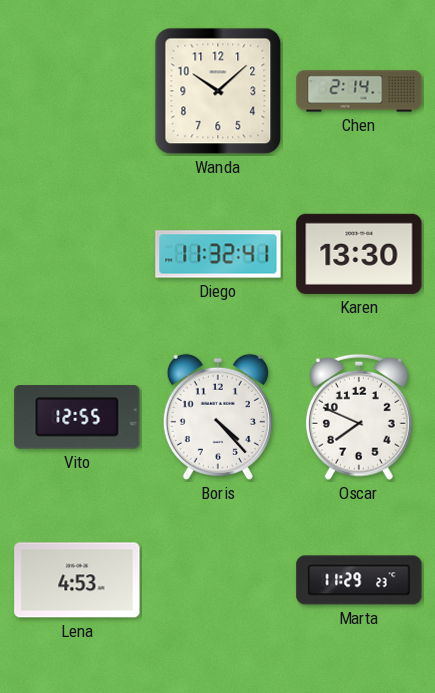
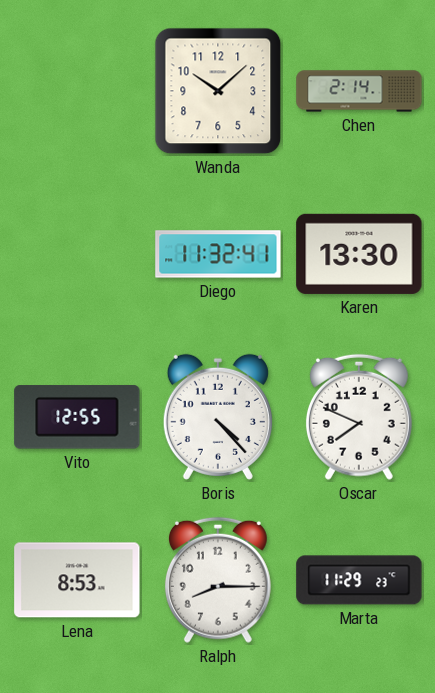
Lena: 4:53 -> 8:53 (77, 580)
Ralph: none -> 8:15 (218, 580)
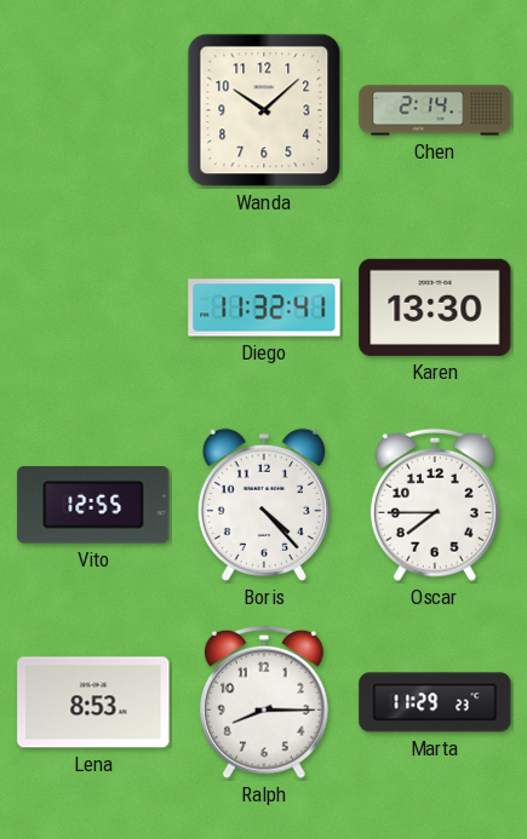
Oscar: 7:49 -> 7:45 (435, 505)
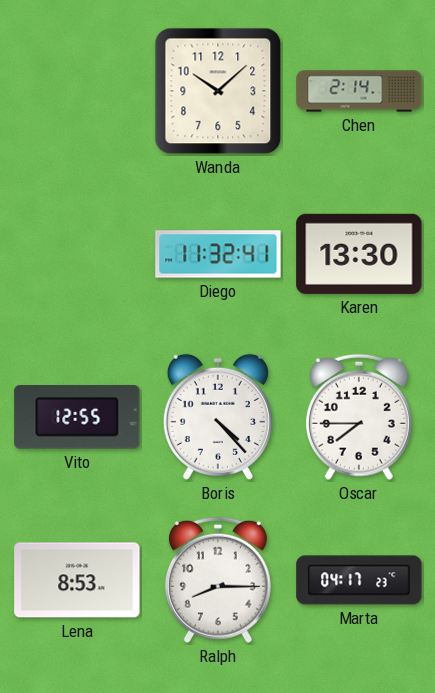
Marta: 11:29 -> 04:17 (359, 580)
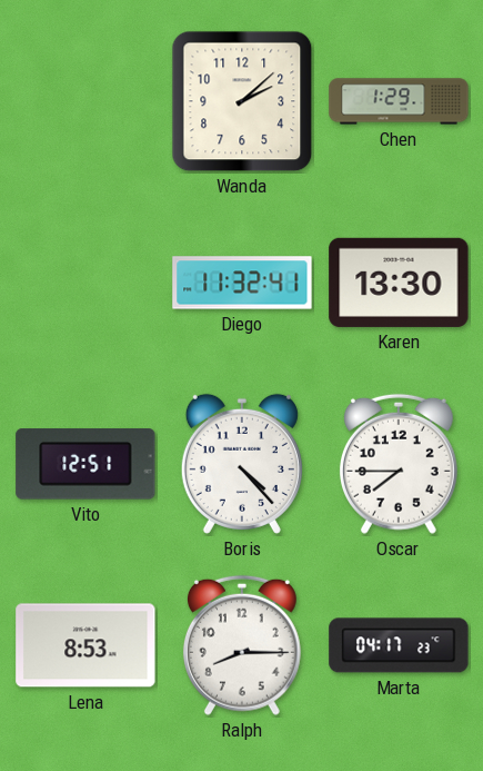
Wanda: 10:08 -> 2:08 (242, 101)
Chen: 2:14 -> 1:29 (399, 101)
Vito: 12:55 -> 12:51 (85, 464)
